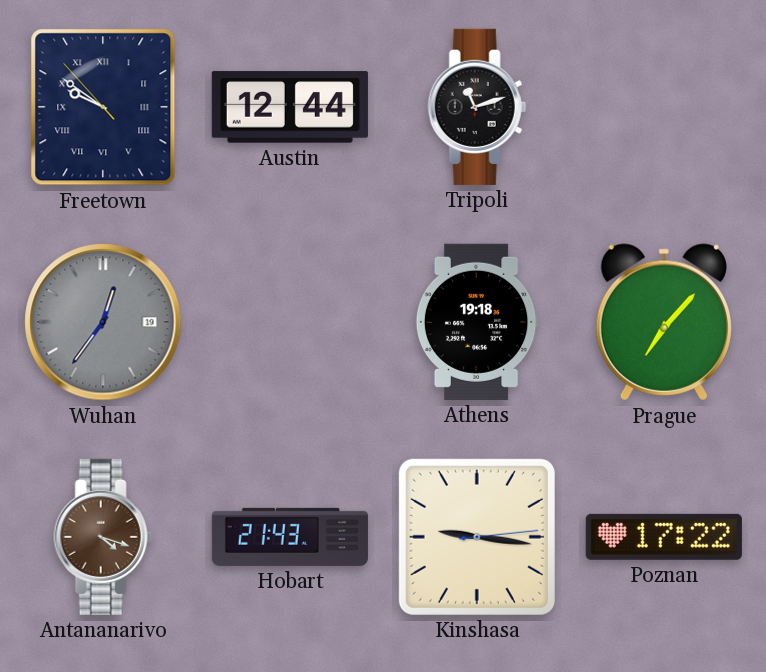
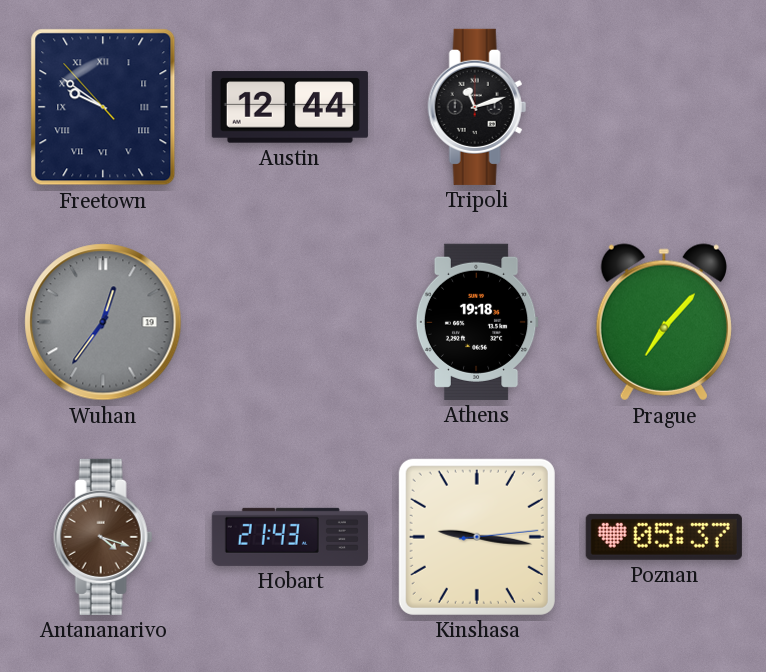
Poznan: 17:22 -> 05:37 (664, 537)
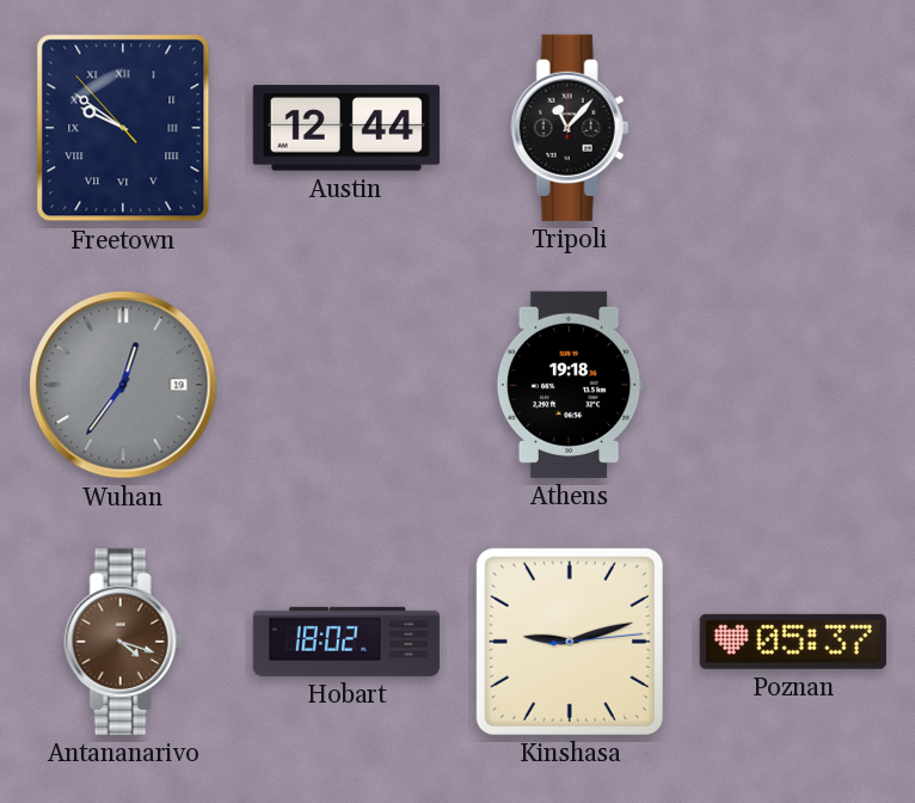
Tripoli: 11:12 -> 11:07 (570, 128)
Prague: 7:07 -> none (664, 322)
Hobart: 21:43 -> 18:02 (346, 642)
Kinshasa: 9:16 -> 9:12 (570, 642)
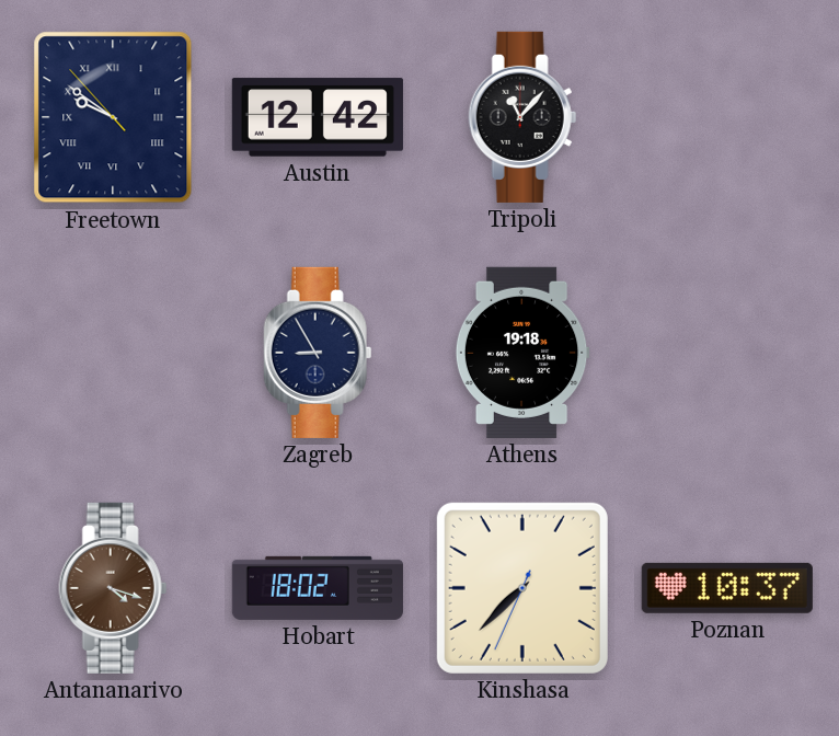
Austin: 12:44 -> 12:42 (318, 117)
Wuhan: 12:36 -> none (123, 385)
Zagreb: none -> 8:55 (318, 353)
Kinshasa: 9:12 -> 7:37 (522, 588)
Poznan: 05:37 -> 10:37 (727, 588)
